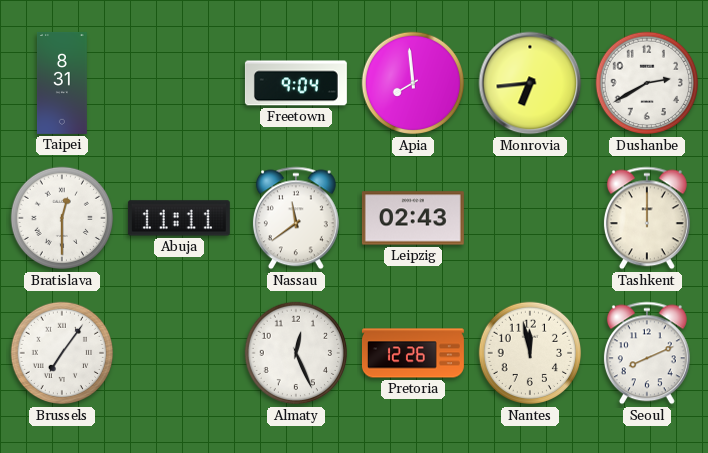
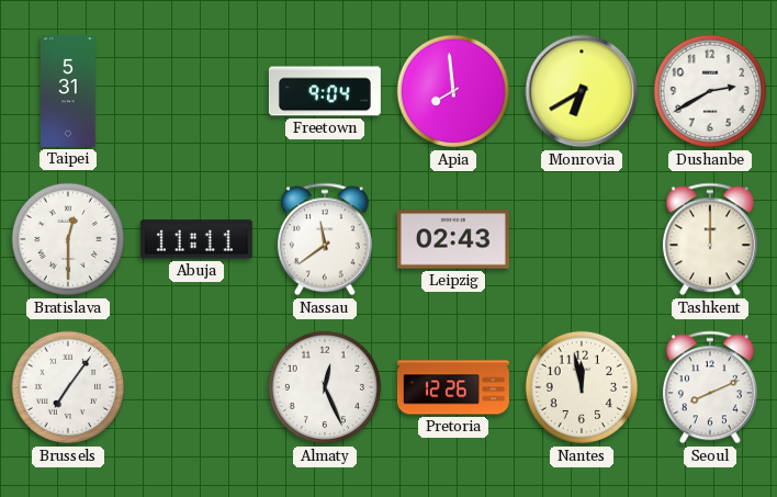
Taipei: 8:31 -> 5:31 (68, 91)
Monrovia: 6:44 -> 6:40 (582, 91)
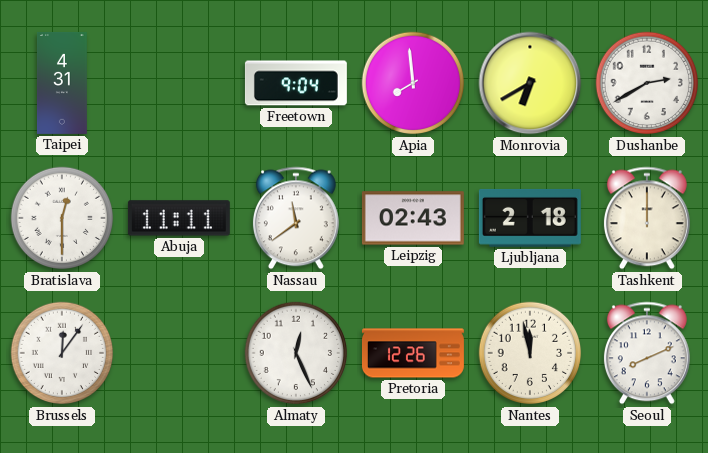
Taipei: 5:31 -> 4:31 (62, 83)
Ljubljana: none -> 2:18 (530, 218)
Brussels: 7:06 -> 12:06 (62, 353)
